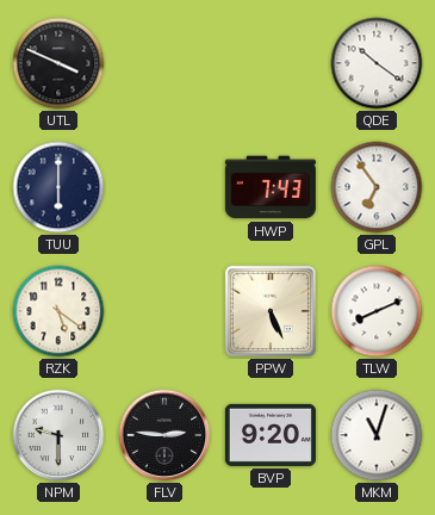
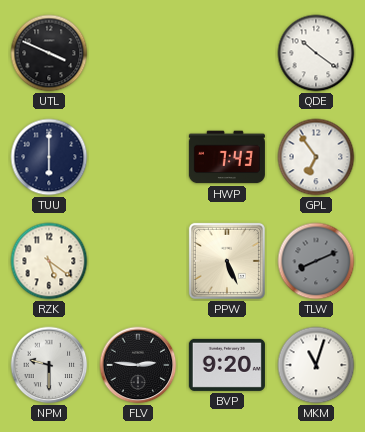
TLW dial: white -> grey (316, 261)
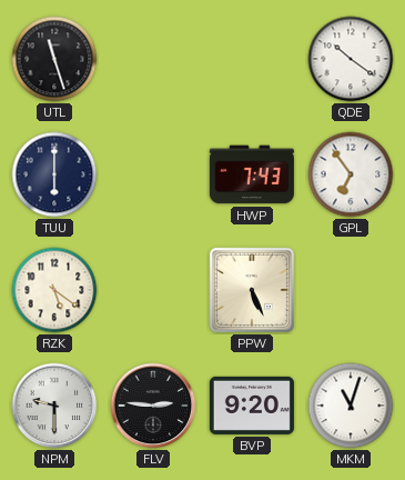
UTL: 3:49 -> 11:27 (54, 59)
TLW: 8:11 -> none (316, 261)
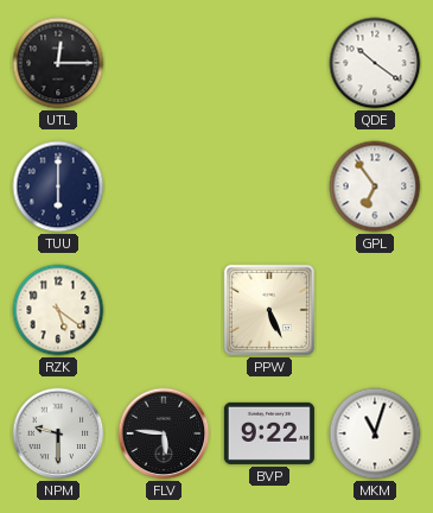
UTL: 11:27 -> 12:15 (58, 63)
HWP: 7:43 -> none (252, 174)
FLV: 2:46 -> 5:46 (164, 433)
BVP: 9:20 -> 9:22 (269, 433)
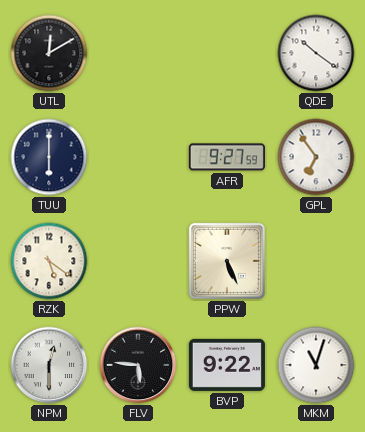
UTL: 12:15 -> 12:10 (49, 53)
AFR: none -> 9:27 (227, 157)
NPM: 9:30 -> 12:30 (49, 365)
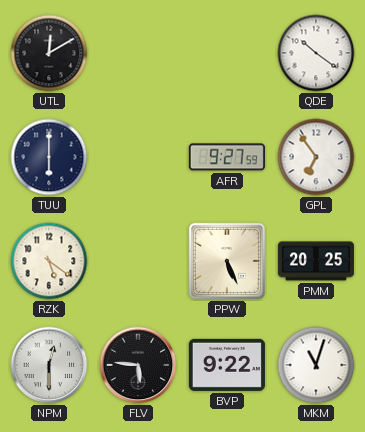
PMM: none -> 20:25 (316, 261)
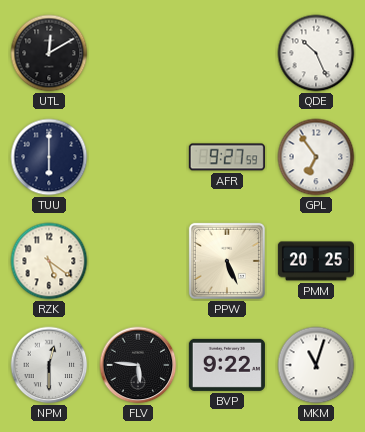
QDE: 10:21 -> 10:26 (316, 53)
